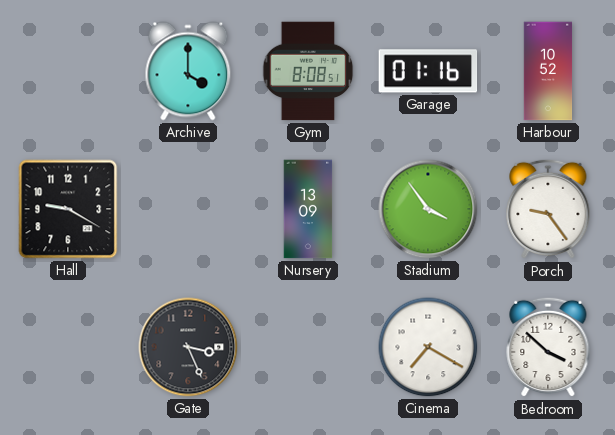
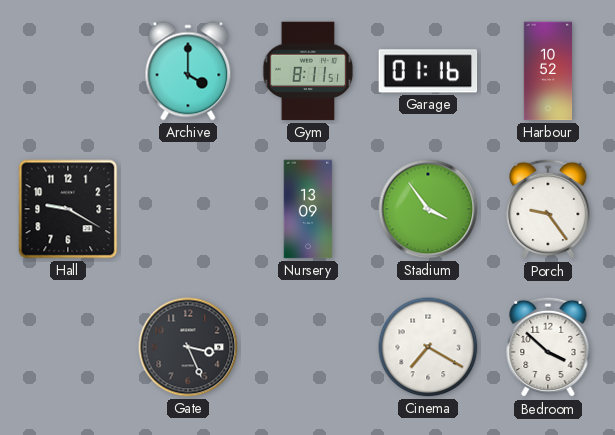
Gym: 8:08 -> 8:11 (308, 71)
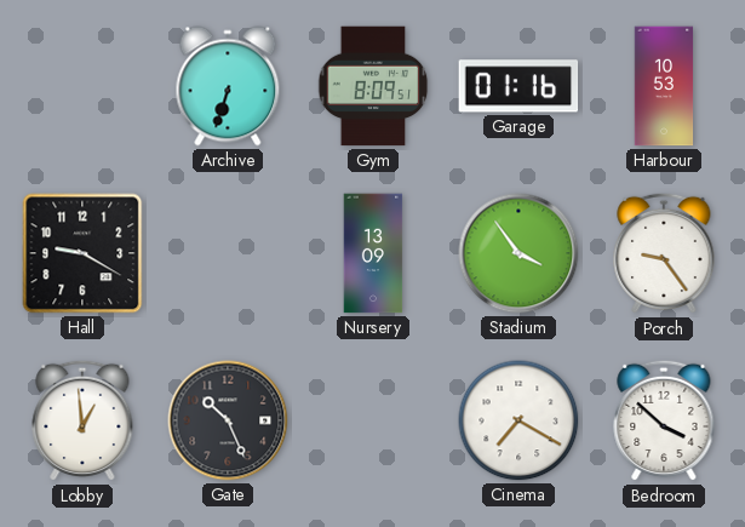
Archive: 4:00 -> 6:33 (228, 86)
Gym: 8:11 -> 8:09 (373, 86)
Harbour: 10:52 -> 10:53 (664, 86)
Lobby: none -> 12:59 (82, 420)
Gate: 3:26 -> 10:26 (228, 420)
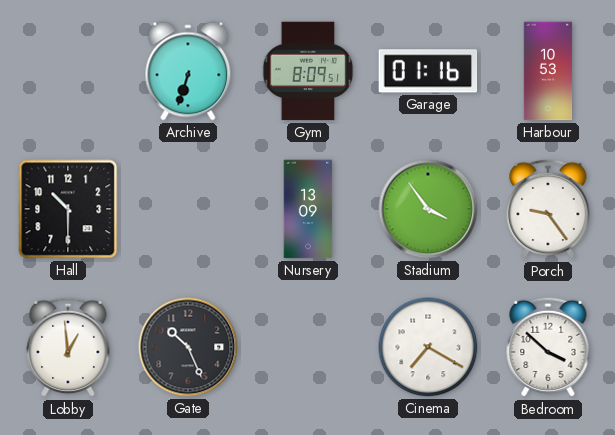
Hall: 9:20 -> 10:30 (68, 209)
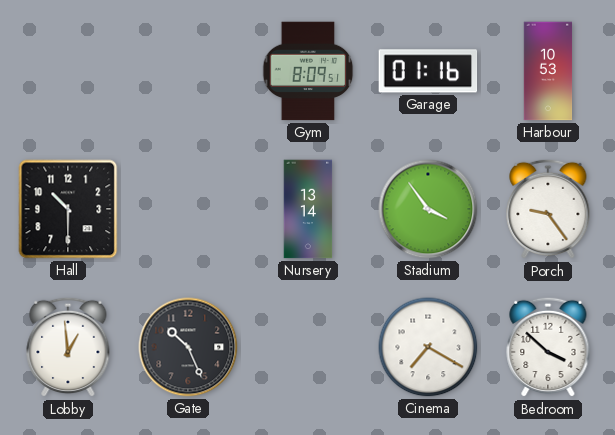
Archive: 6:33 -> none (188, 71)
Nursery: 13:09 -> 13:14 (308, 209)
